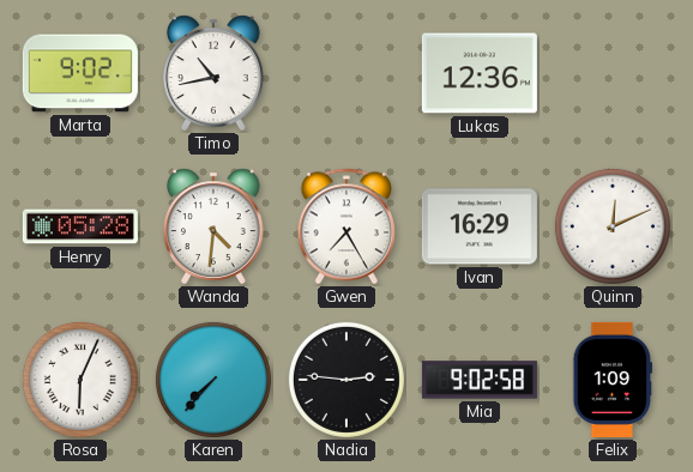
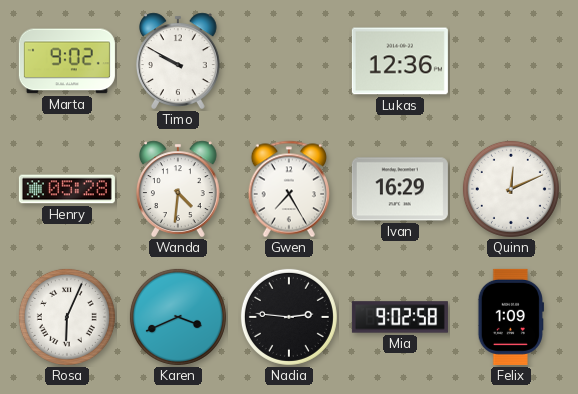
Timo: 10:43 -> 9:50 (178, 61)
Karen: 7:37 -> 3:41 (178, 317)
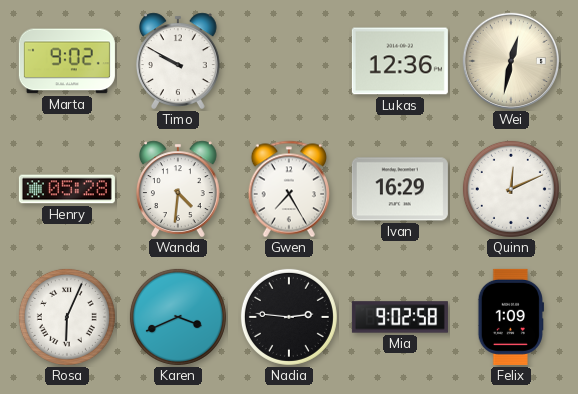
Wei: none -> 12:32 (511, 61)
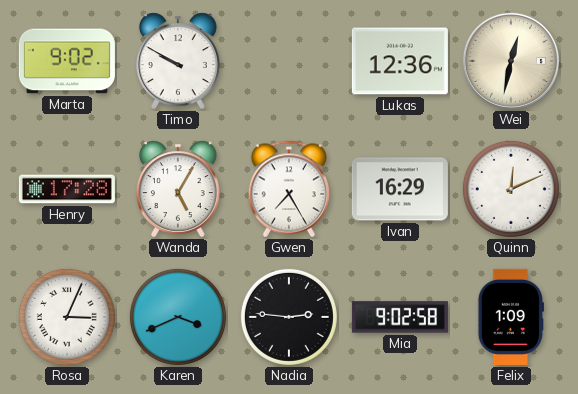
Henry: 05:28 -> 17:28 (67, 189)
Wanda: 4:31 -> 5:05 (178, 189)
Rosa: 6:04 -> 3:04 (67, 317)
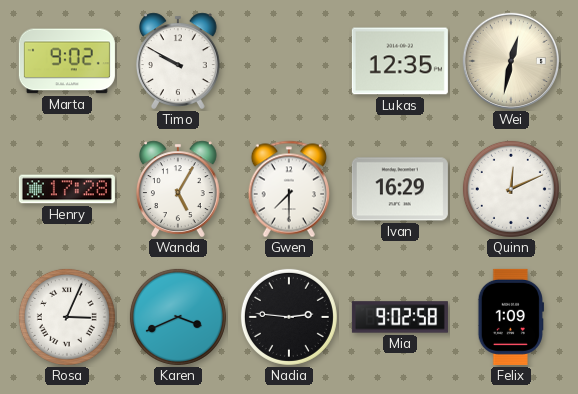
Lukas: 12:36 -> 12:35 (400, 61)
Gwen: 7:25 -> 7:30 (289, 189)
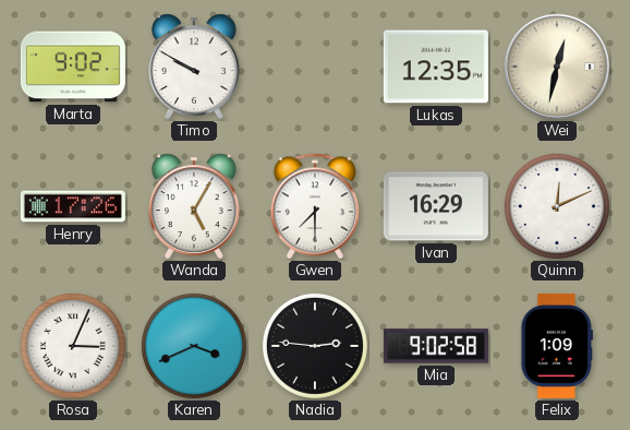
Henry: 17:28 -> 17:26 (73, 206)
